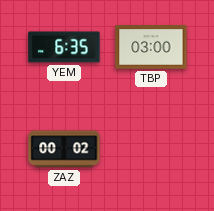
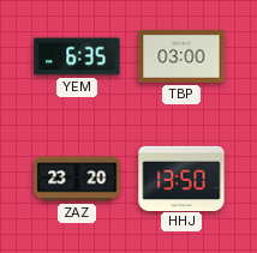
ZAZ: 00:02 -> 23:20 (77, 179)
HHJ: none -> 13:50 (181, 177)
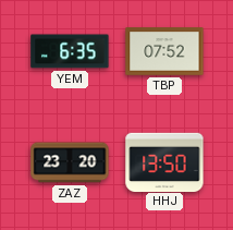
TBP: 03:00 -> 07:52 (164, 51)
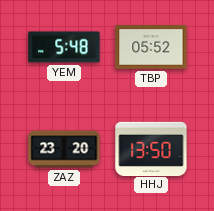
YEM: 6:35 -> 5:48 (64, 47)
TBP: 07:52 -> 05:52 (151, 47)
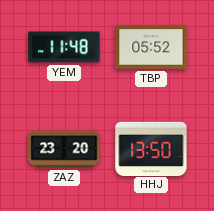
YEM: 5:48 -> 11:48 (64, 47)
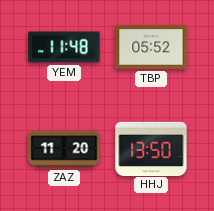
ZAZ: 23:20 -> 11:20 (64, 149)
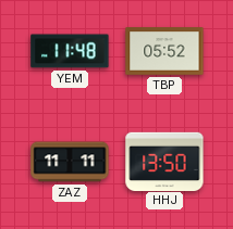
ZAZ: 11:20 -> 11:11 (70, 162)
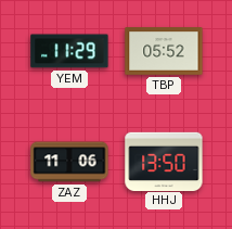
YEM: 11:48 -> 11:29 (69, 51)
ZAZ: 11:11 -> 11:06 (69, 162)
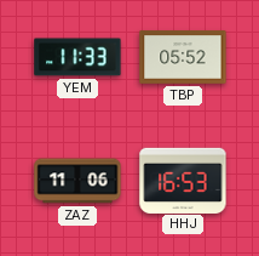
YEM: 11:29 -> 11:33 (77, 57)
HHJ: 13:50 -> 16:53 (183, 180)
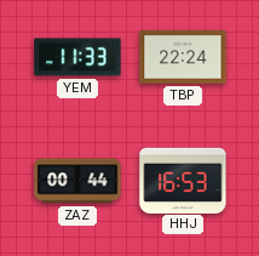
TBP: 05:52 -> 22:24 (183, 57)
ZAZ: 11:06 -> 00:44 (77, 181)
